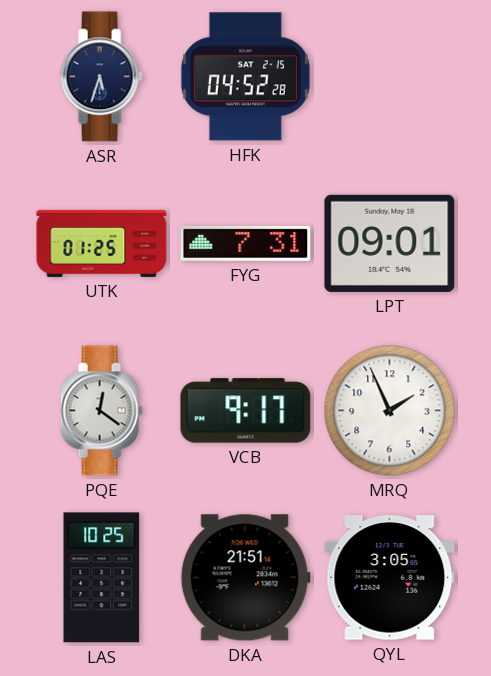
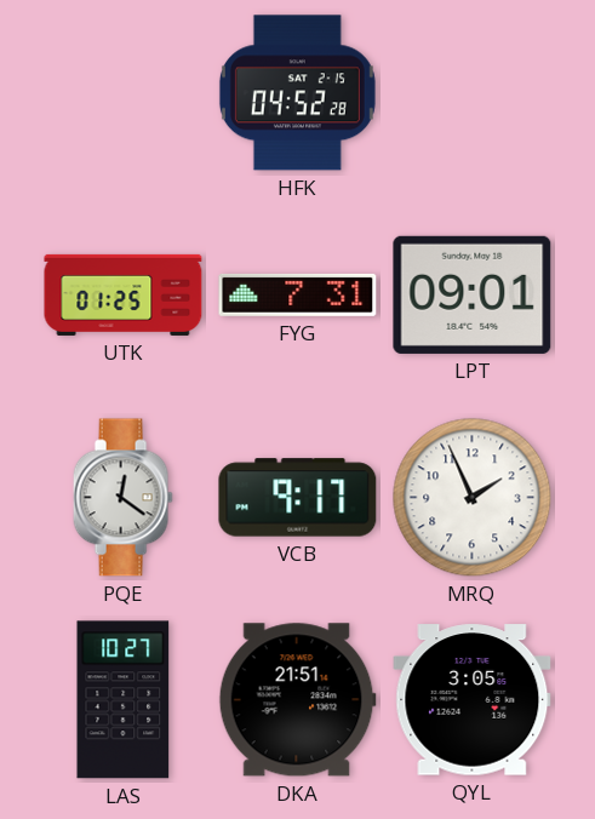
ASR: 5:33 -> none (101, 77)
LAS: 10:25 -> 10:27 (124, 700)
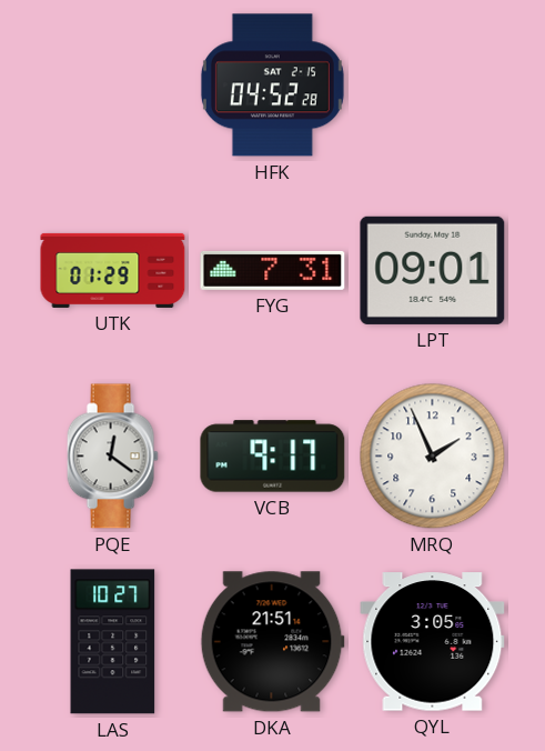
UTK: 01:25 -> 01:29 (113, 270)
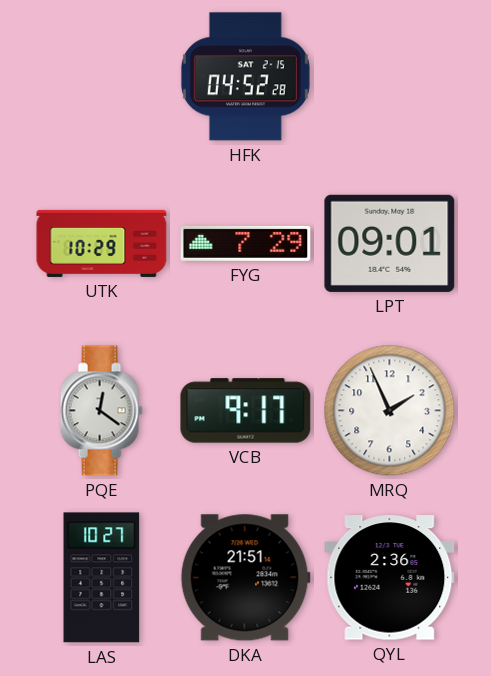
UTK: 01:29 -> 10:29 (102, 243)
FYG: 7:31 -> 7:29 (246, 243)
QYL: 3:05 -> 2:36 (390, 578)
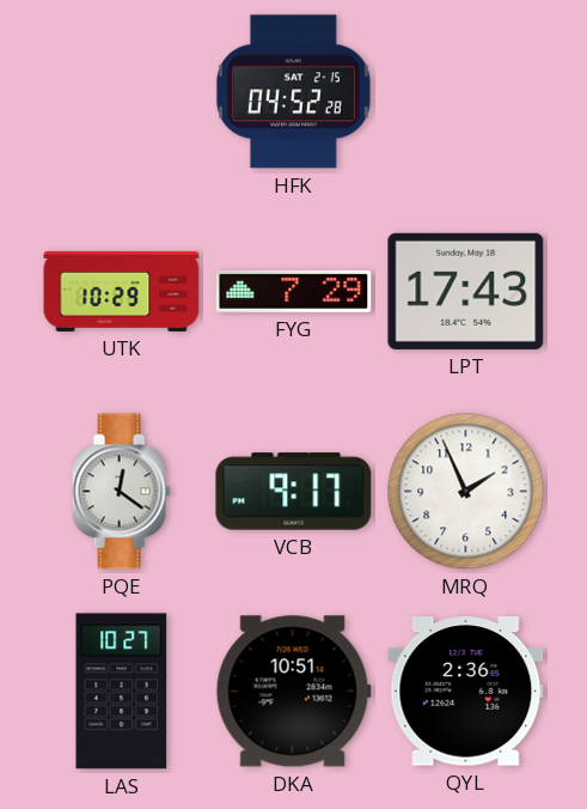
LPT: 09:01 -> 17:43 (466, 291)
DKA: 21:51 -> 10:51 (293, 692)
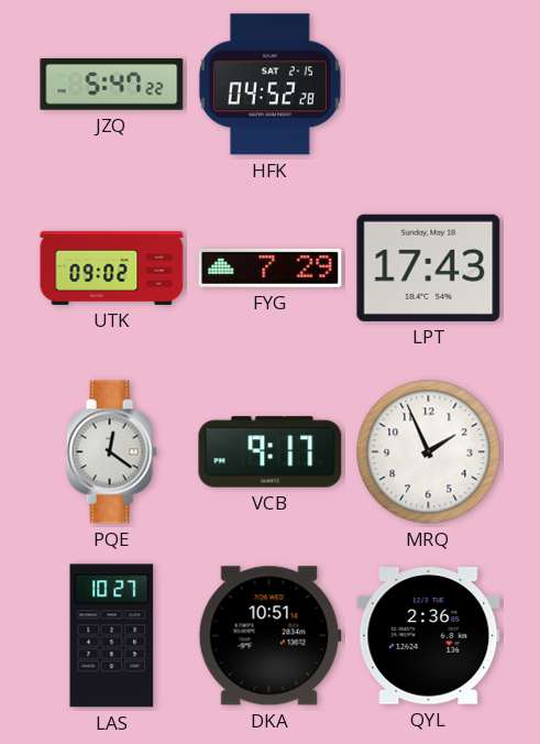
JZQ: none -> 5:47 (112, 85)
UTK: 10:29 -> 09:02 (112, 267)
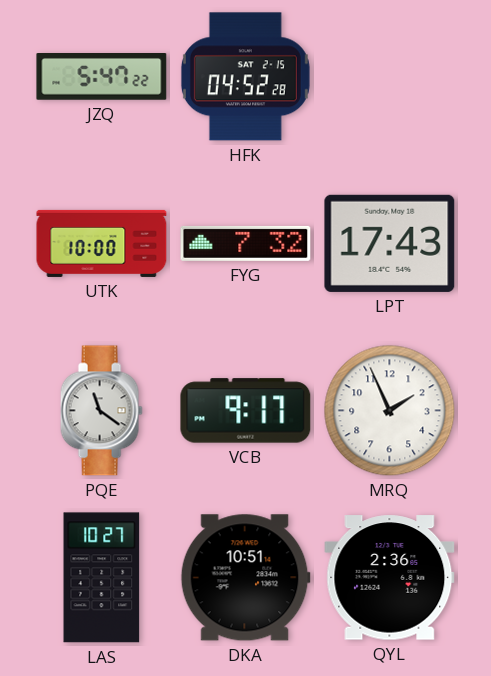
UTK: 09:02 -> 10:00 (102, 243)
FYG: 7:29 -> 7:32 (246, 243)
PQE: 12:21 -> 11:21 (101, 411)
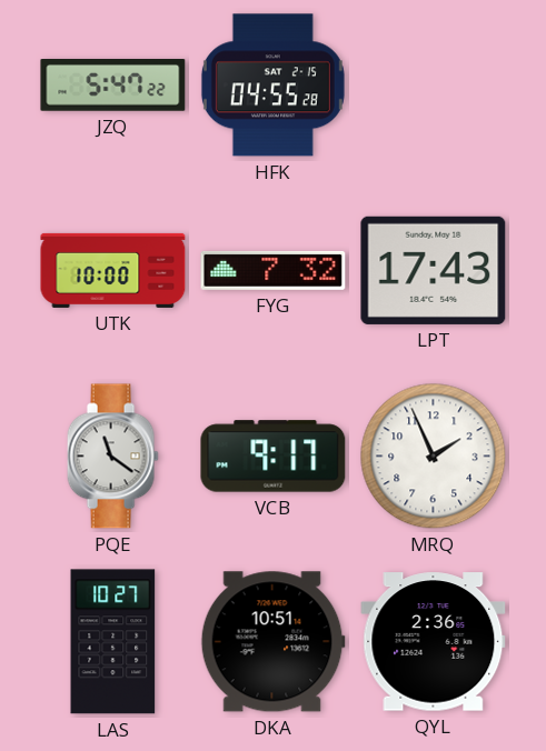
HFK: 04:52 -> 04:55 (272, 86)
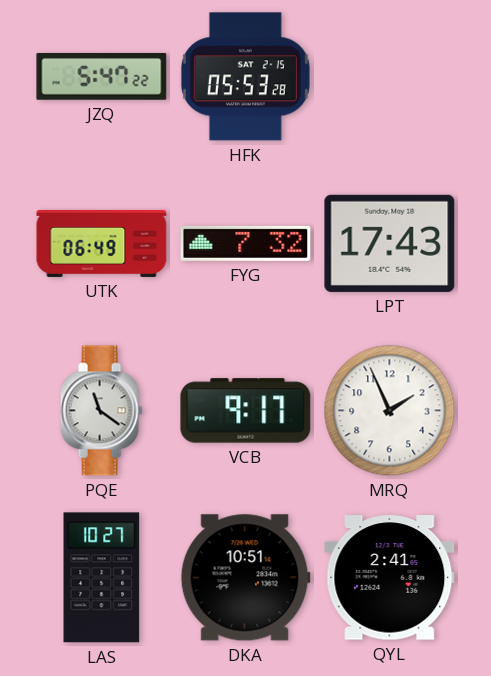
HFK: 04:55 -> 05:53 (245, 77)
UTK: 10:00 -> 06:49 (102, 243)
QYL: 2:36 -> 2:41 (390, 578)
